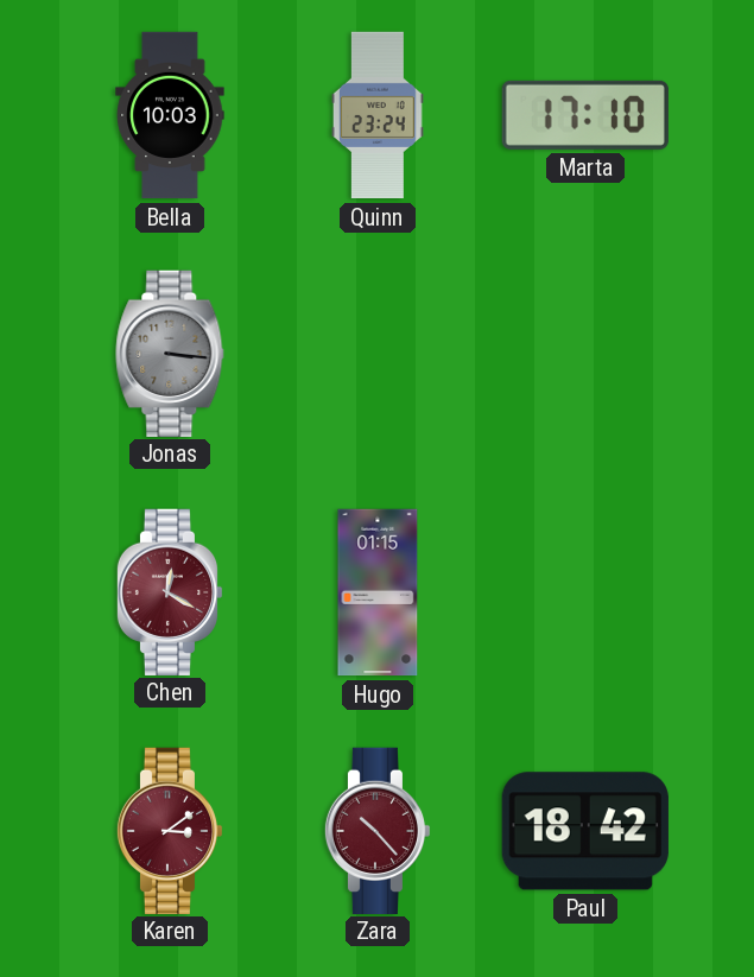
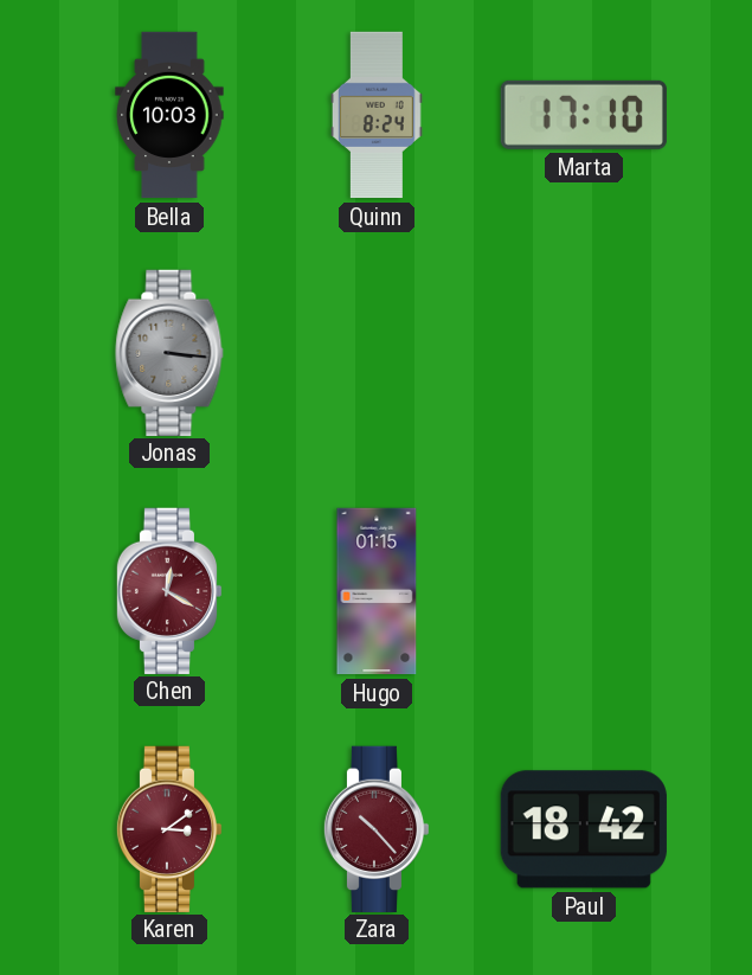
Quinn: 23:24 -> 8:24 (378, 115)
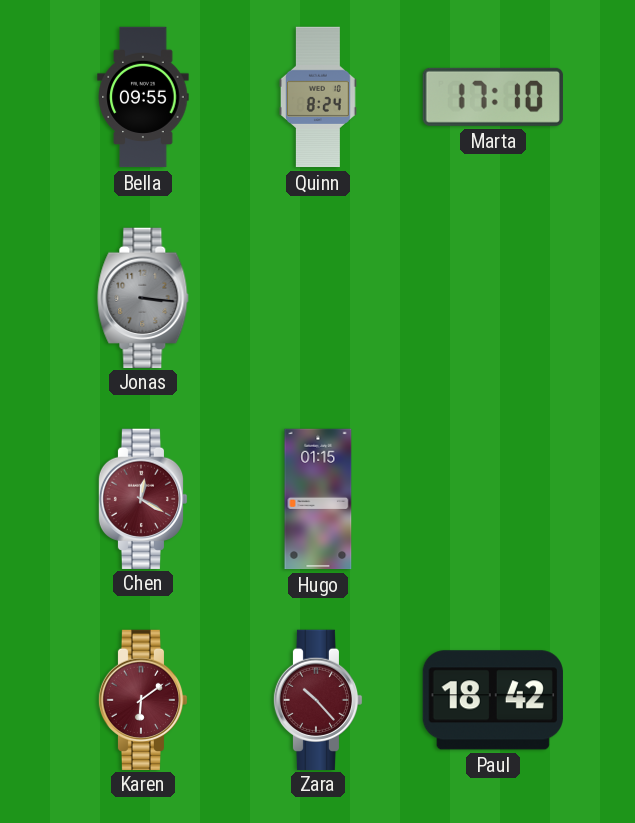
Bella: 10:03 -> 09:55 (143, 97)
Karen: 3:09 -> 6:09 (143, 699)
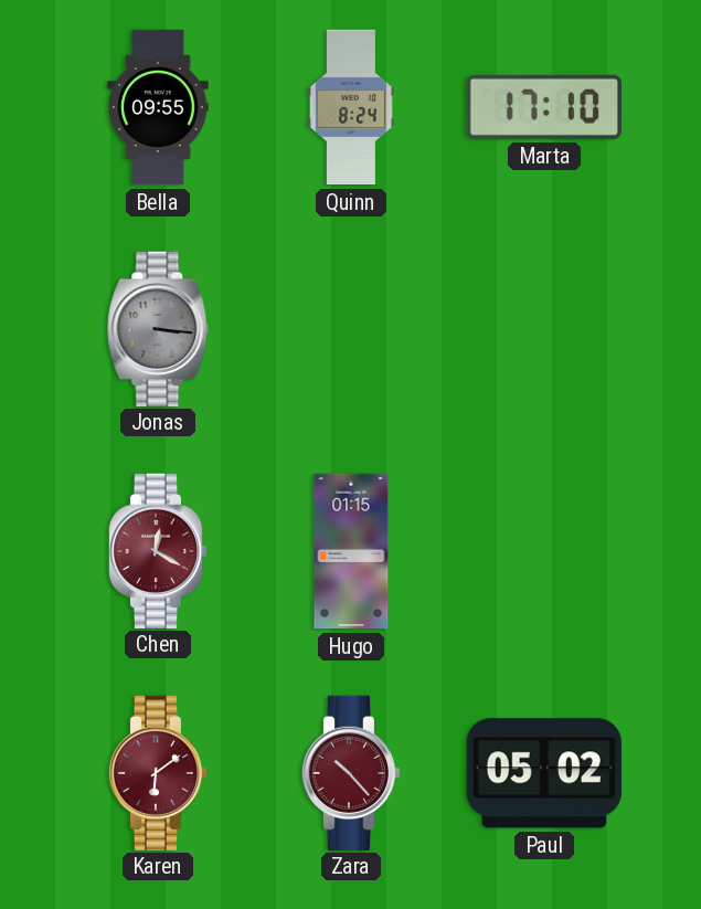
Paul: 18:42 -> 05:02 (544, 773)
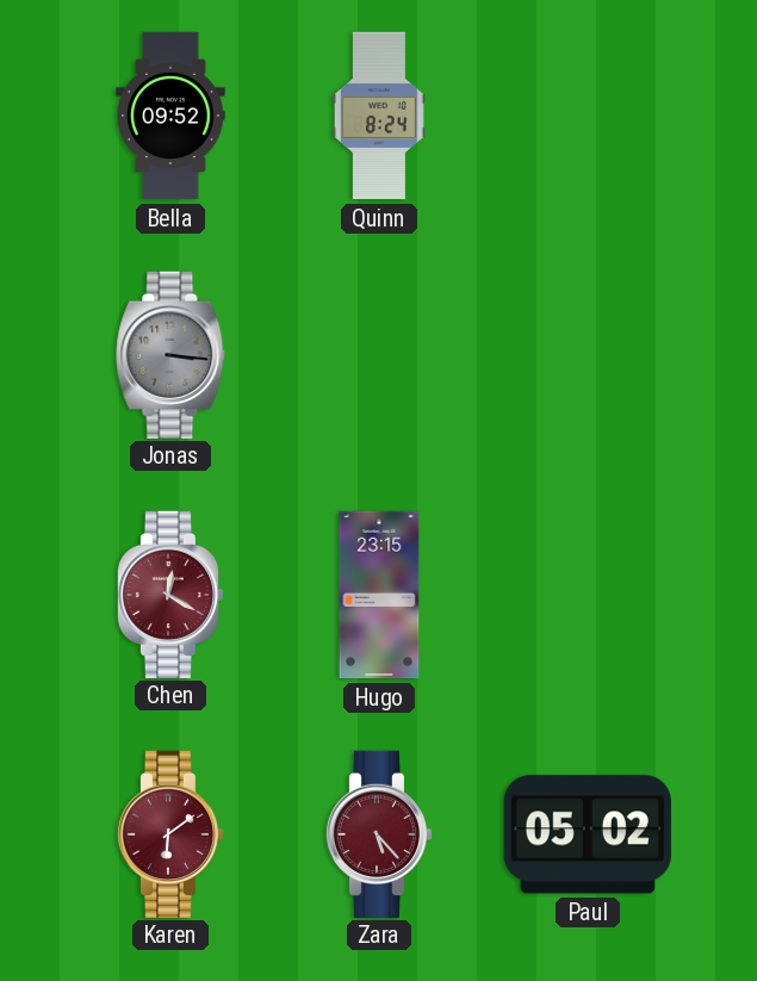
Bella: 09:55 -> 09:52 (170, 116)
Marta: 17:10 -> none (544, 107)
Hugo: 01:15 -> 23:15 (379, 595)
Zara: 10:23 -> 5:23 (379, 833)
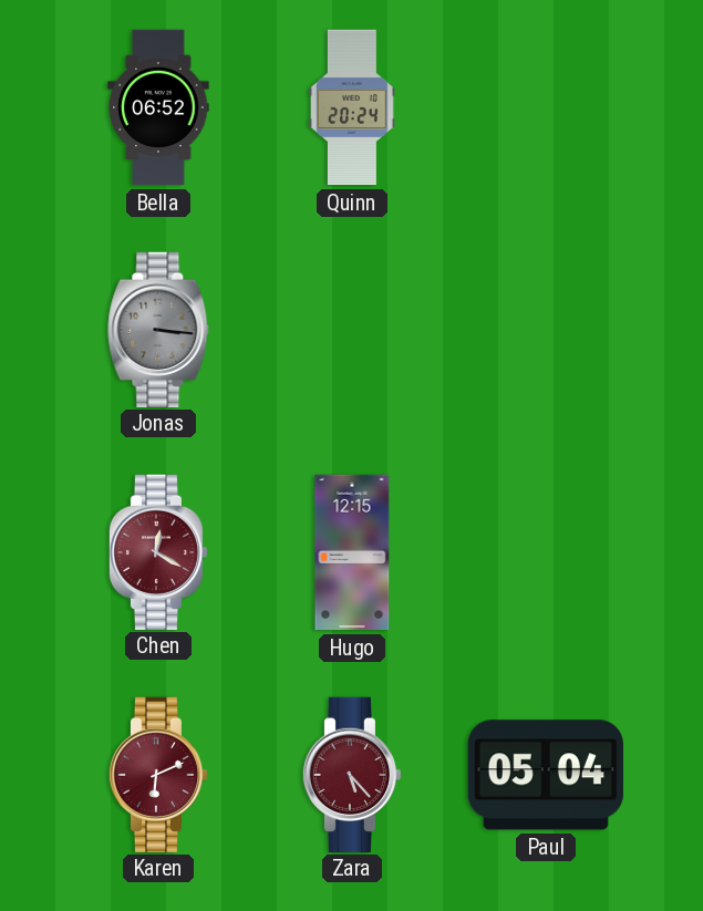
Bella: 09:52 -> 06:52 (158, 107)
Quinn: 8:24 -> 20:24 (353, 107)
Hugo: 23:15 -> 12:15 (352, 552)
Karen: 6:09 -> 6:11 (158, 774)
Paul: 05:02 -> 05:04 (546, 775)
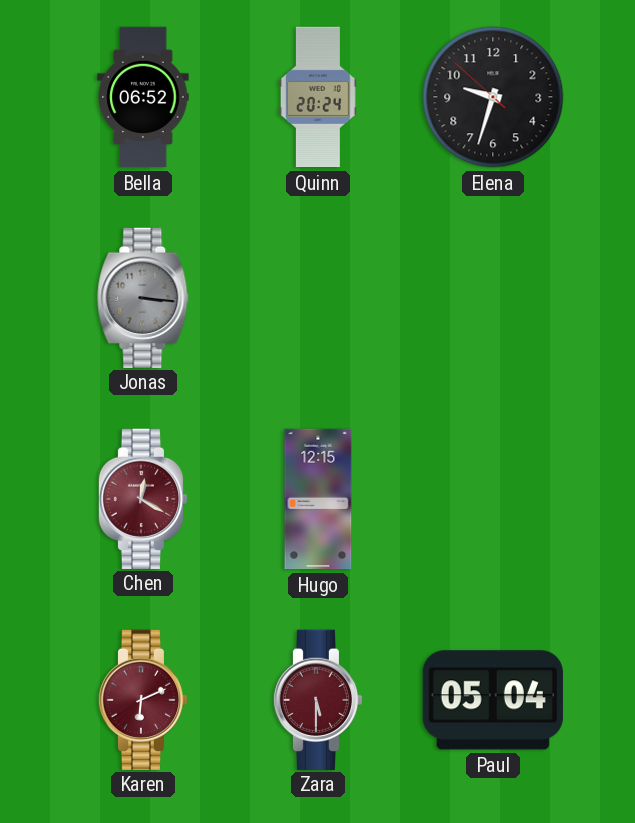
Elena: none -> 9:32 (493, 97)
Zara: 5:23 -> 5:30 (318, 699)
